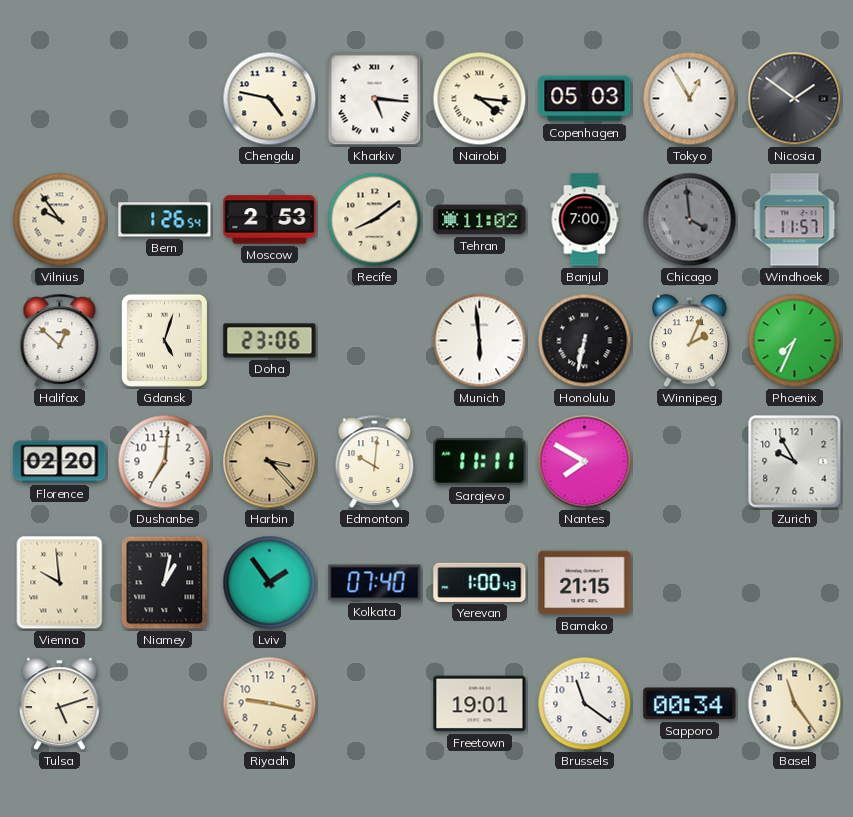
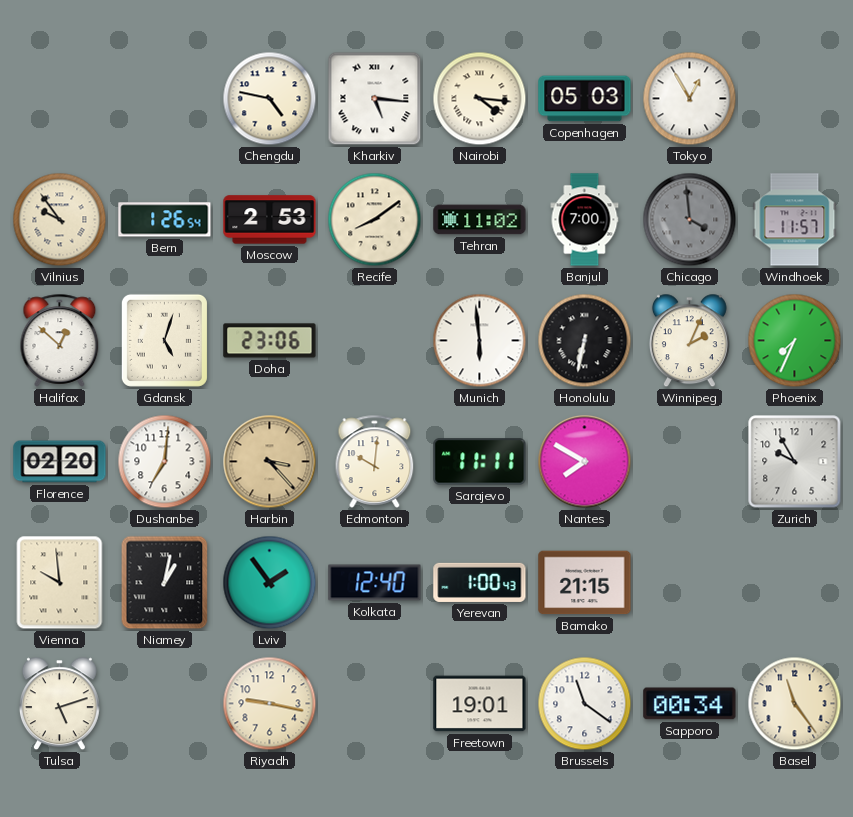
Nicosia: 1:51 -> none (795, 99)
Kolkata: 07:40 -> 12:40 (375, 583)
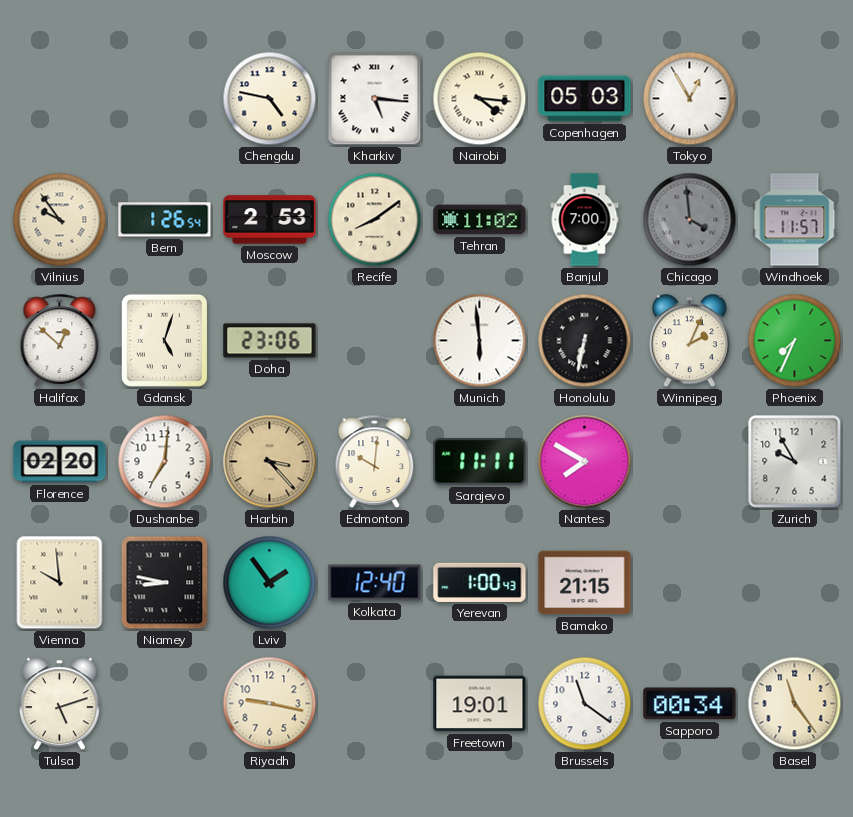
Niamey: 1:02 -> 8:47 (165, 583)
